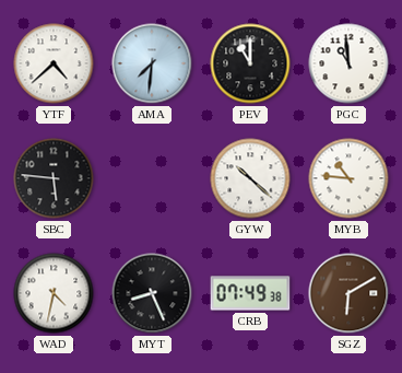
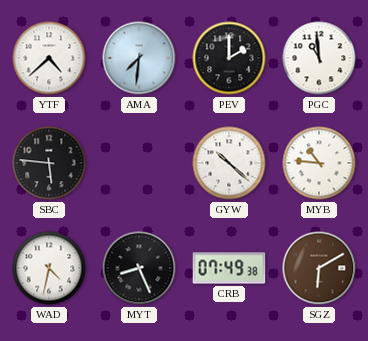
PEV: 11:00 -> 2:00 (229, 58)
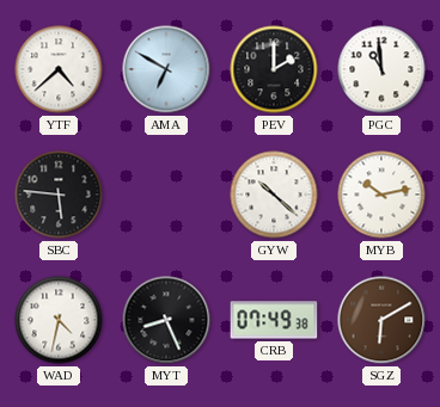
AMA: 7:31 -> 6:50 (166, 69)
MYB: 10:46 -> 10:13 (381, 195)
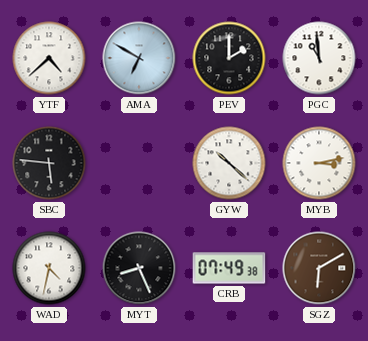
MYB: 10:13 -> 3:13 (319, 163)
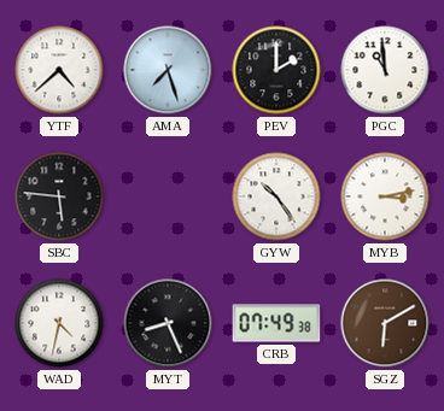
AMA: 6:50 -> 7:27 (168, 70)
GYW: 10:22 -> 10:24 (276, 196)
